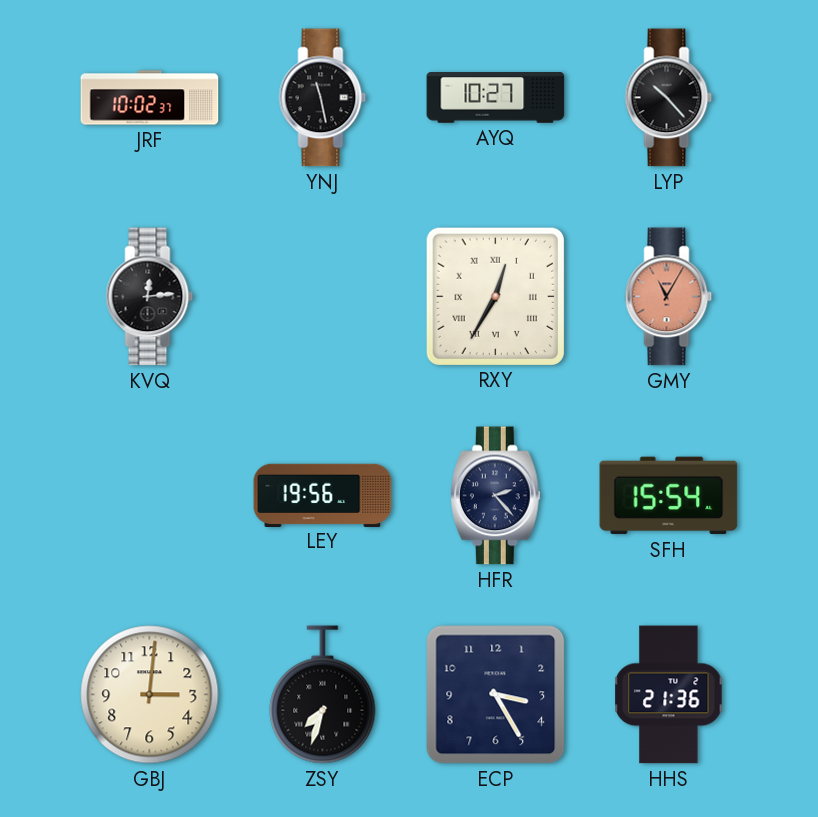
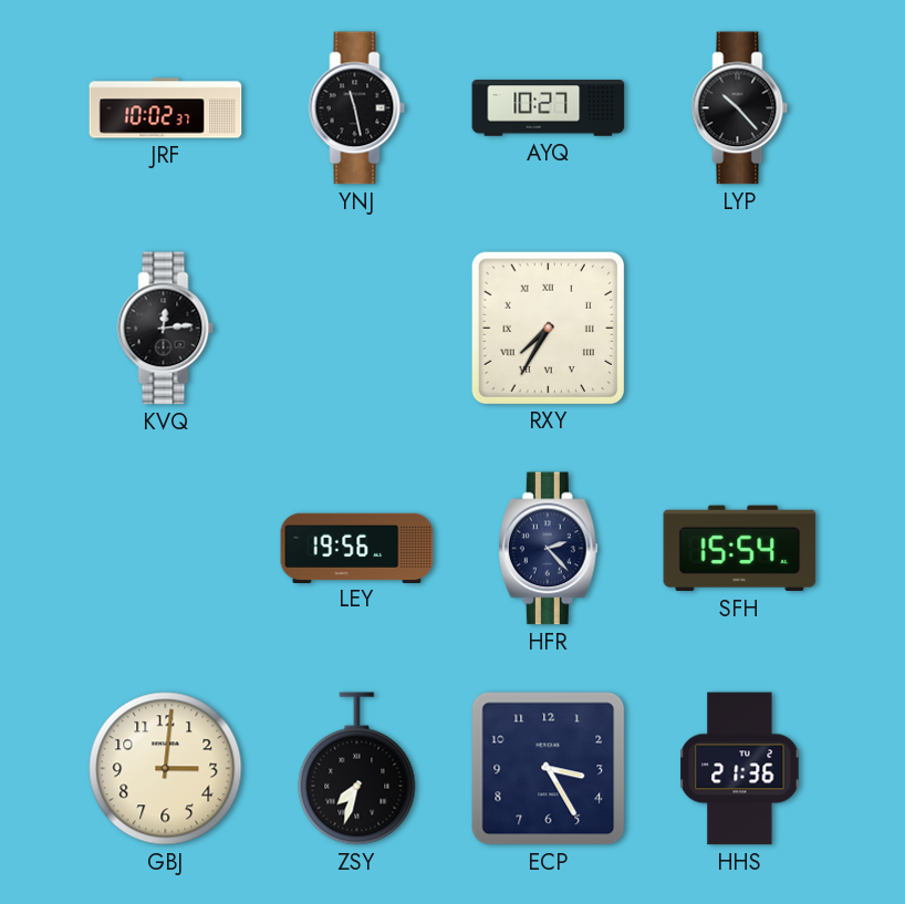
RXY: 12:35 -> 7:35 (548, 328)
GMY: 11:05 -> none (669, 297)
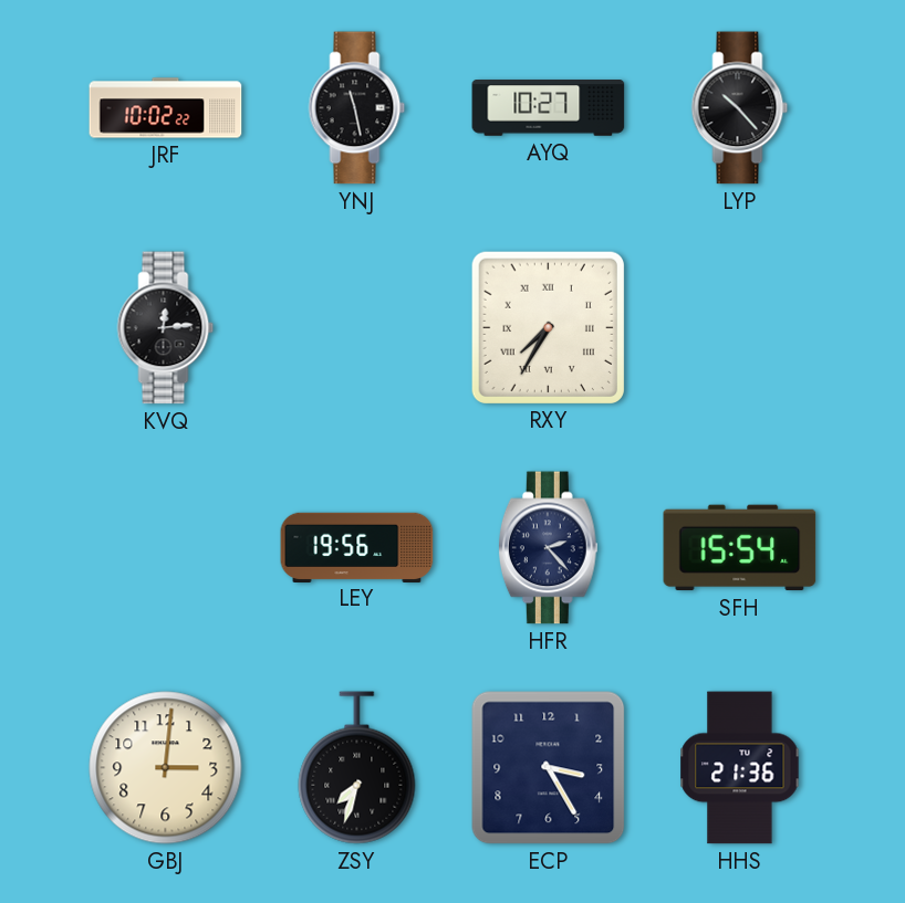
JRF: 10:02:37 -> 10:02:22 (166, 108)
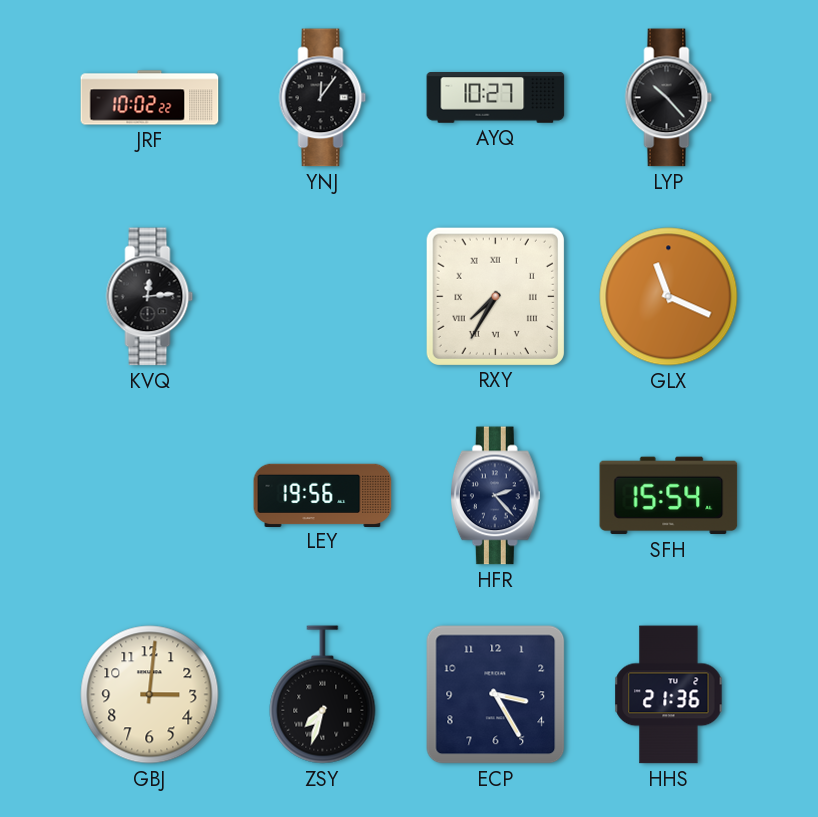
YNJ: 11:28 -> 12:06 (323, 98)
GLX: none -> 11:19 (669, 297)
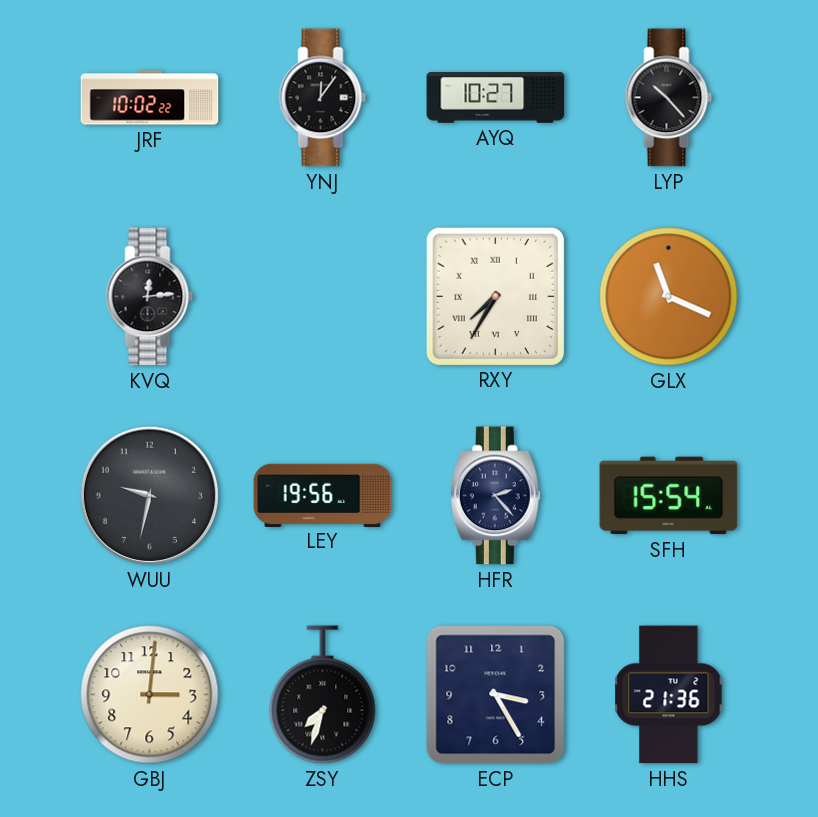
WUU: none -> 9:32 (149, 495)
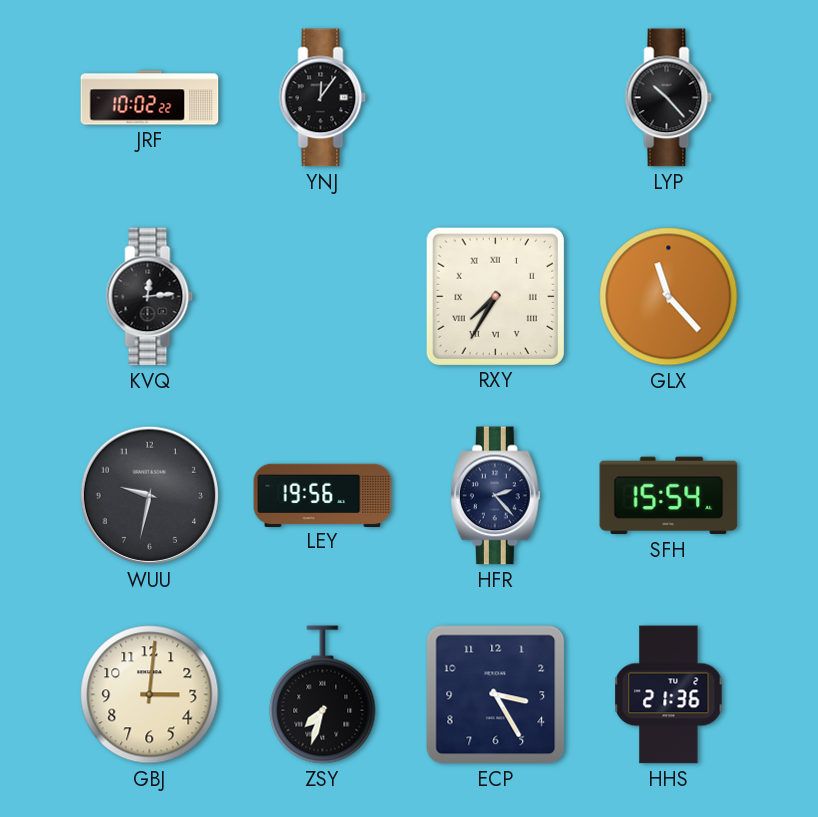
AYQ: 10:27 -> none (496, 98)
GLX: 11:19 -> 11:23 (669, 297)
